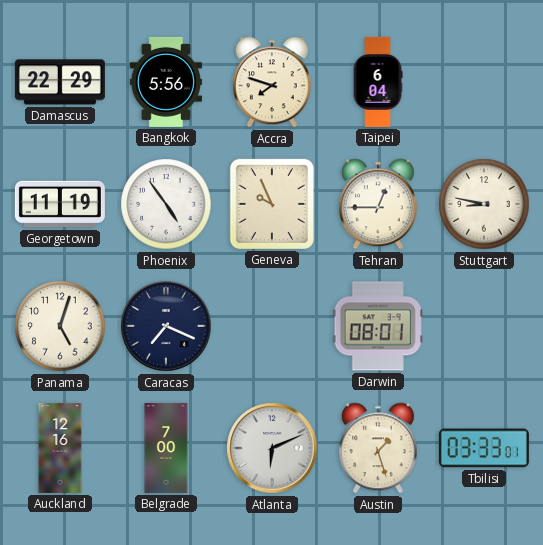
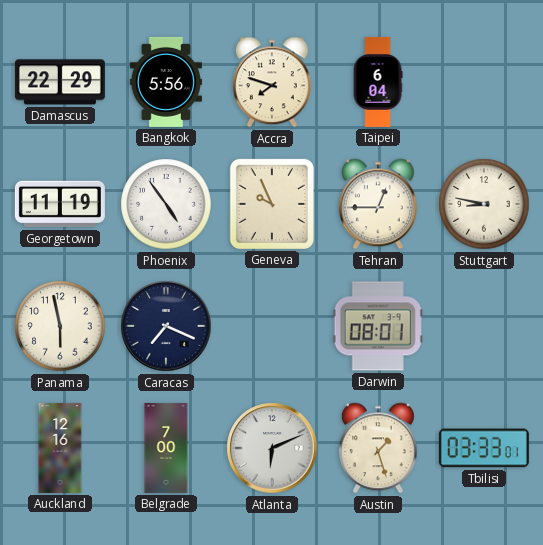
Panama: 5:03 -> 5:58 (60, 326)
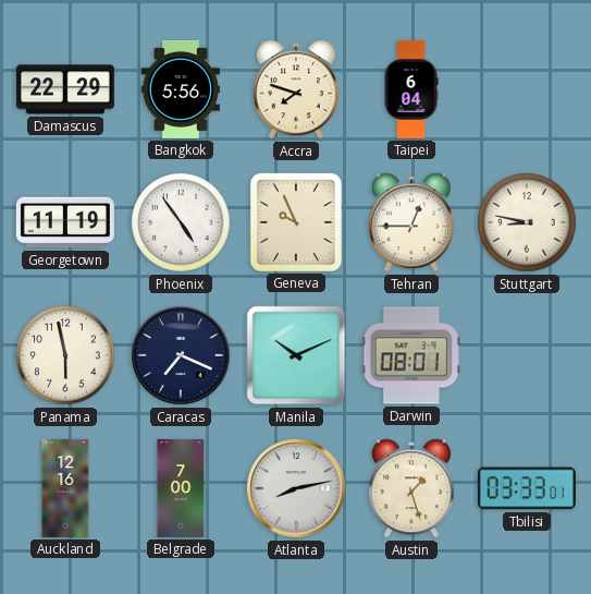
Manila: none -> 10:11 (296, 355)
Atlanta: 6:11 -> 8:13 (296, 488)
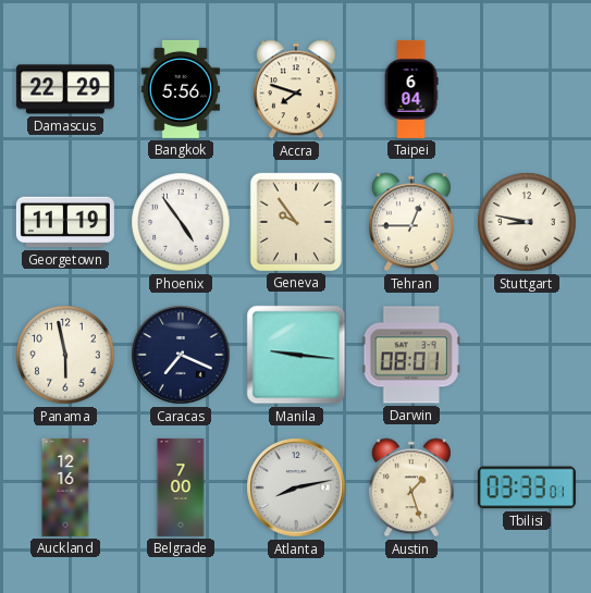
Geneva: 9:56 -> 9:54 (296, 222)
Manila: 10:11 -> 9:16 (296, 355)
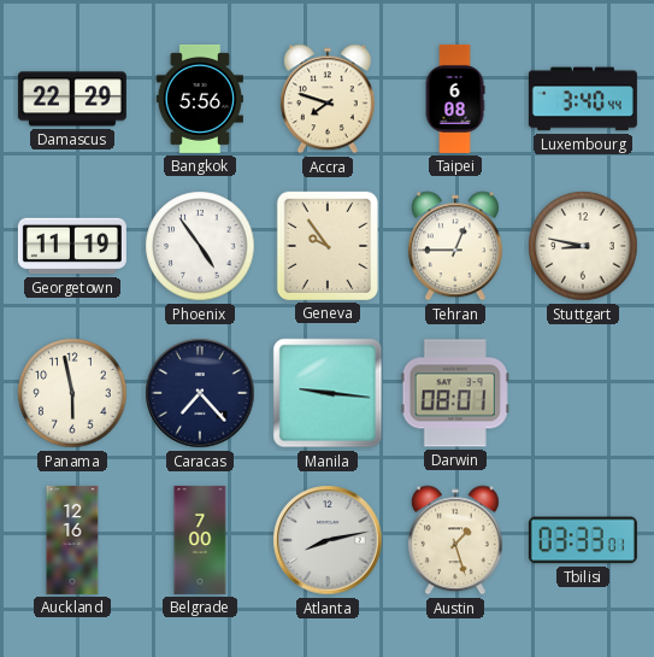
Taipei: 6:04 -> 6:08 (455, 99)
Luxembourg: none -> 3:40 (583, 99)
Caracas: 7:19 -> 7:23 (200, 393)
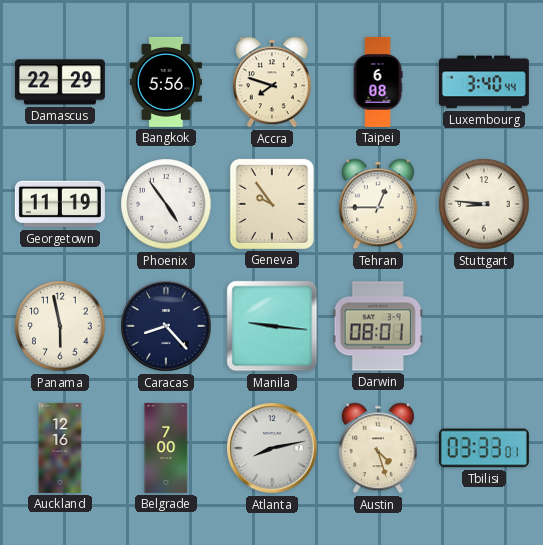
Stuttgart: 8:47 -> 8:46 (484, 204)
Caracas: 7:23 -> 8:23 (166, 326)
Austin: 1:27 -> 4:27 (378, 448)
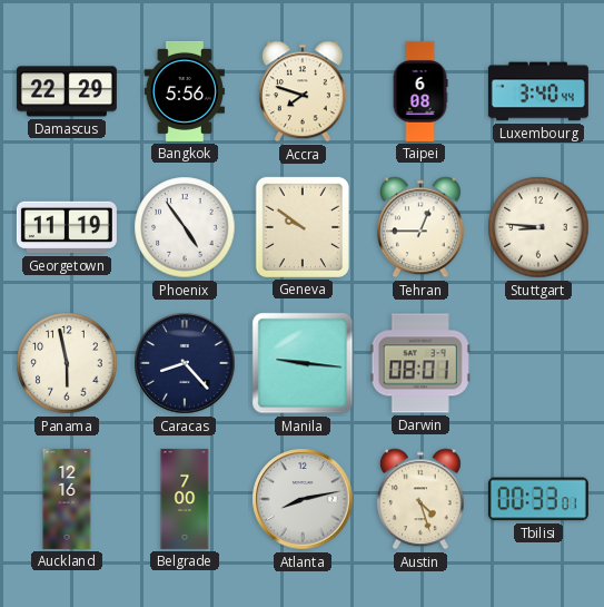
Geneva: 9:54 -> 9:51 (303, 227)
Tbilisi: 03:33 -> 00:33 (538, 499)
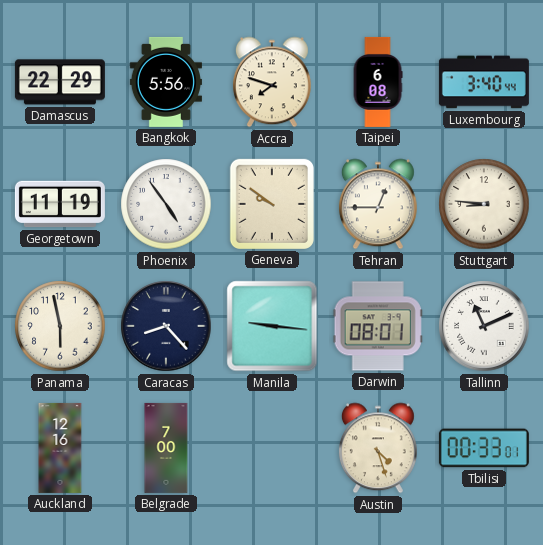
Tallinn: none -> 11:11 (484, 326)
Atlanta: 8:13 -> none (303, 499)
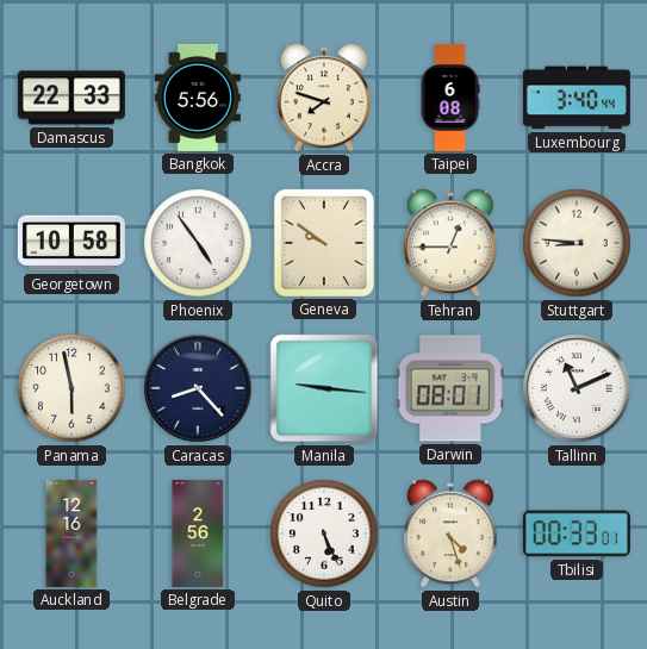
Damascus: 22:29 -> 22:33 (71, 98)
Georgetown: 11:19 -> 10:58 (71, 243)
Belgrade: 7:00 -> 2:56 (198, 533)
Quito: none -> 5:26 (324, 533)
